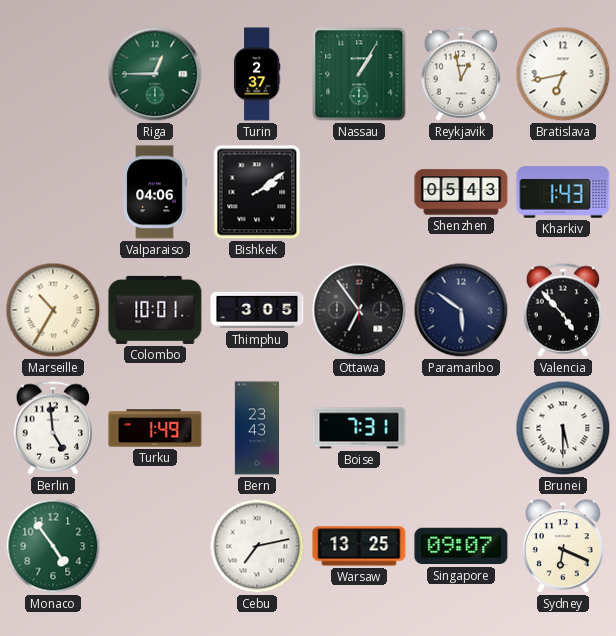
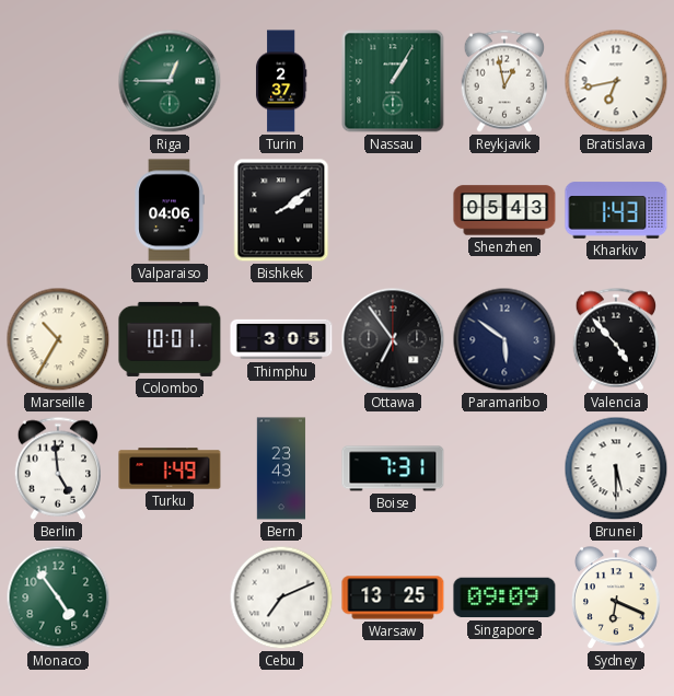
Cebu: 7:13 -> 7:11 (281, 598)
Singapore: 09:07 -> 09:09 (504, 598)
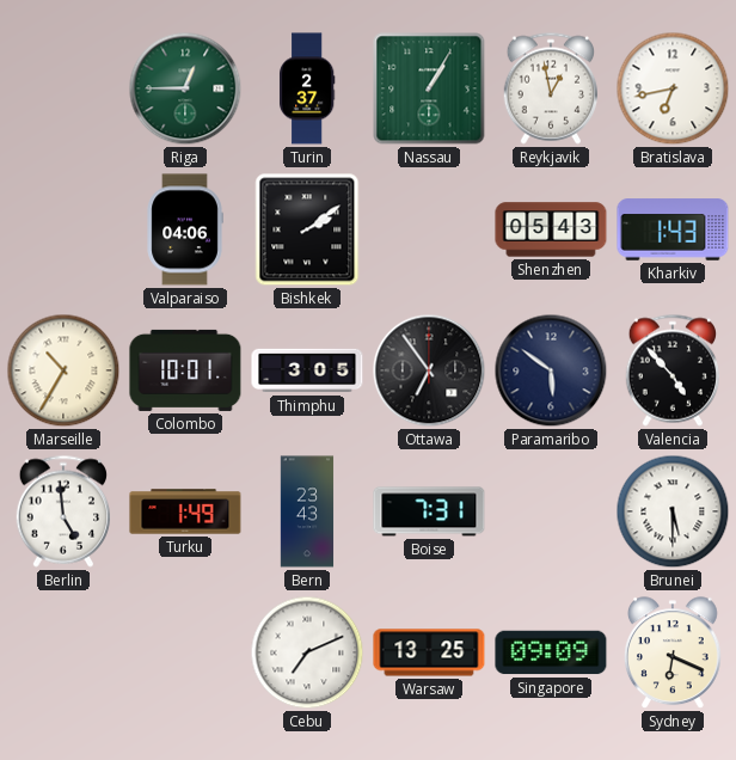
Monaco: 4:54 -> none (58, 598)
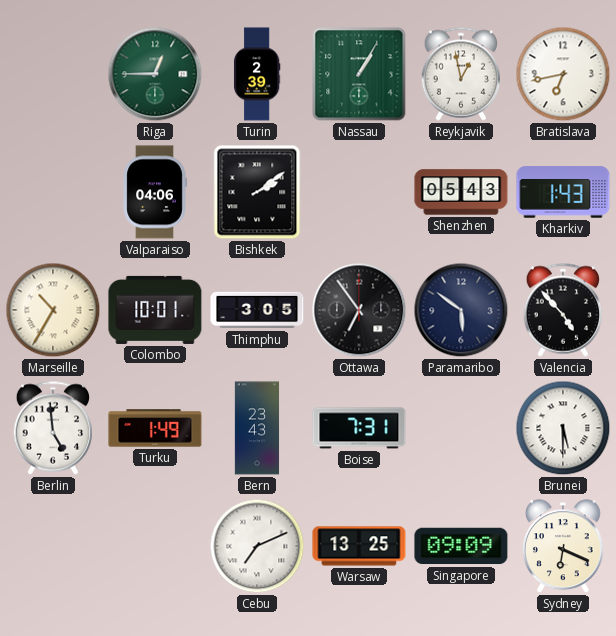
Turin: 2:37 -> 2:39 (257, 74)
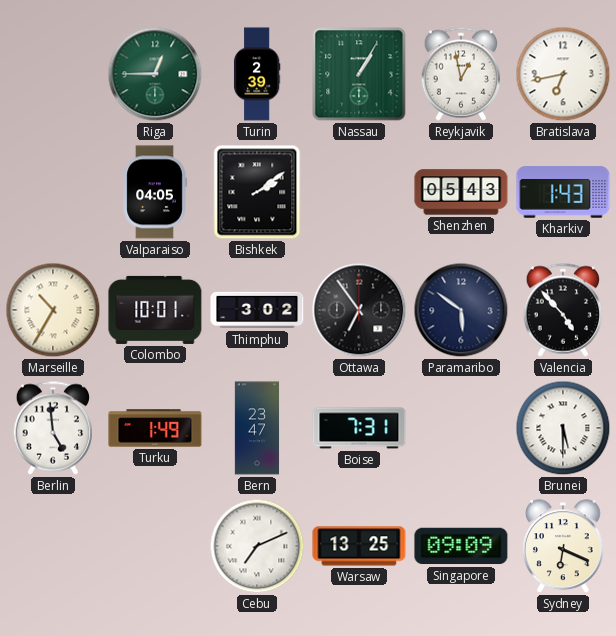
Valparaiso: 04:06 -> 04:05 (155, 192)
Thimphu: 3:05 -> 3:02 (257, 310)
Bern: 23:43 -> 23:47 (257, 428)
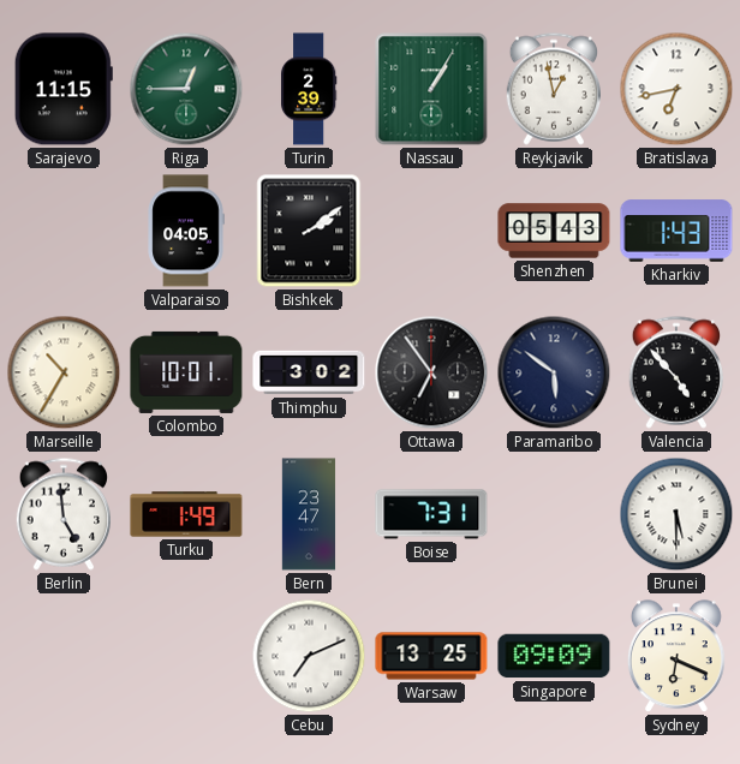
Sarajevo: none -> 11:15 (64, 89)
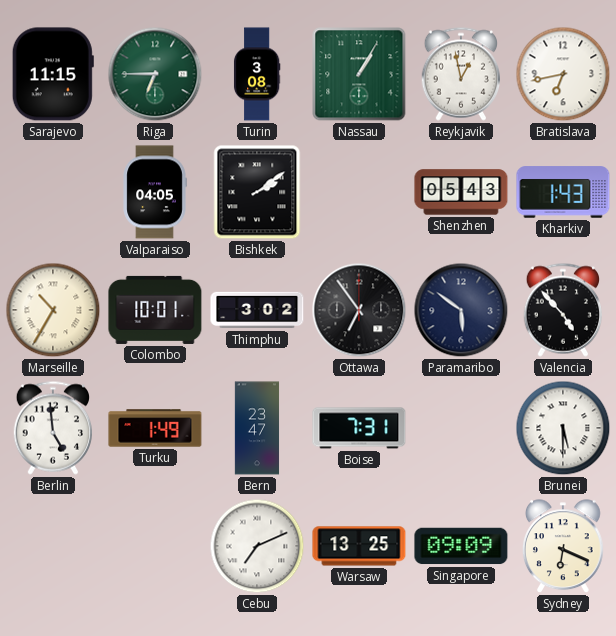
Riga: 12:45 -> 6:45 (155, 74)
Turin: 2:39 -> 3:08 (257, 74)
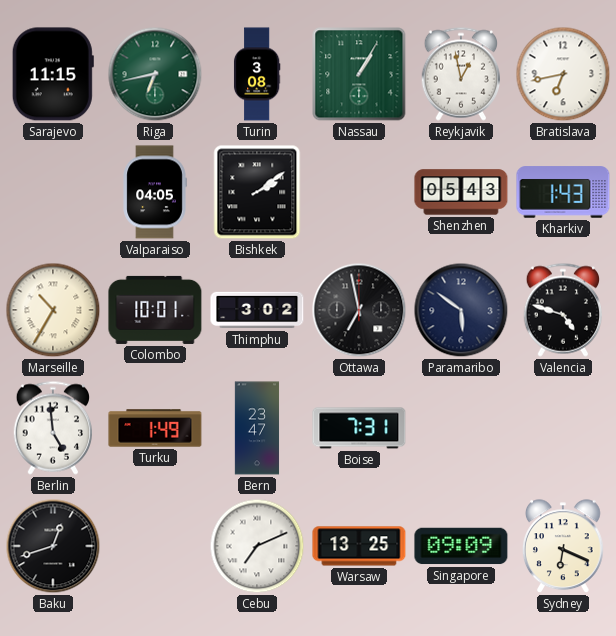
Riga: 6:45 -> 6:43 (155, 74)
Ottawa: 6:54 -> 6:58 (359, 310)
Valencia: 4:53 -> 4:48 (562, 310)
Brunei: 5:30 -> none (563, 428)
Baku: none -> 12:42 (53, 546)
